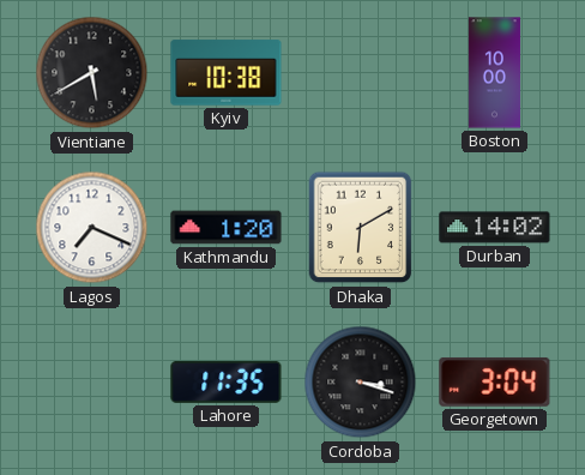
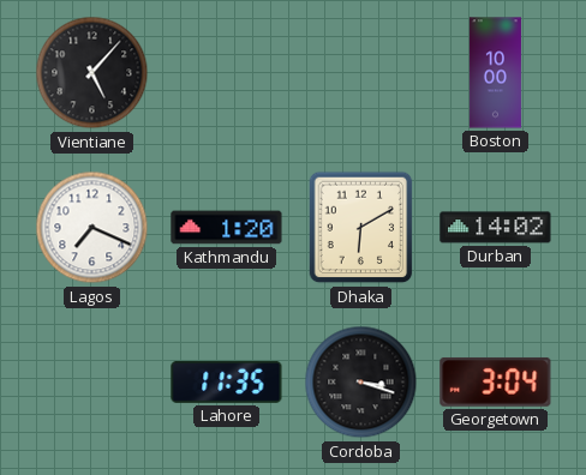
Vientiane: 5:40 -> 5:07 (92, 73)
Kyiv: 10:38 -> none (227, 73)
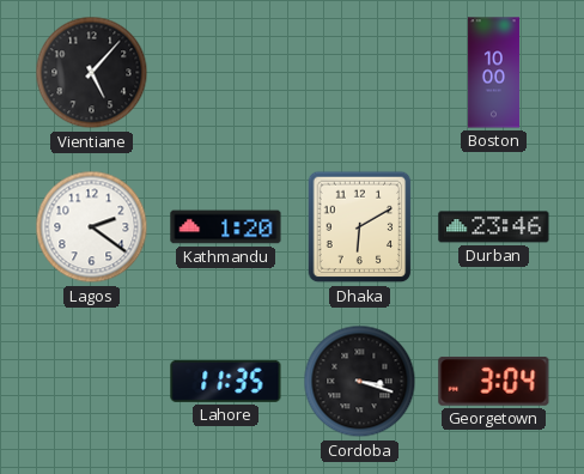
Lagos: 7:19 -> 2:21 (92, 227)
Durban: 14:02 -> 23:46 (494, 227)
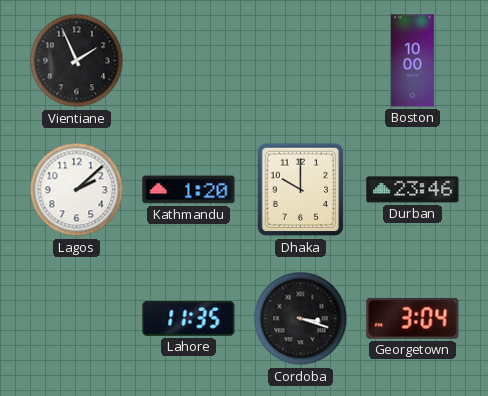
Vientiane: 5:07 -> 1:56 (77, 61)
Lagos: 2:21 -> 2:08 (77, 190)
Dhaka: 6:10 -> 10:00 (301, 190)
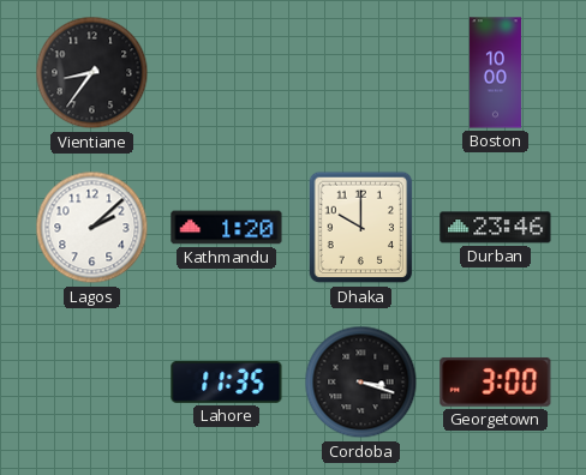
Vientiane: 1:56 -> 8:36 (92, 73)
Georgetown: 3:04 -> 3:00 (496, 381)
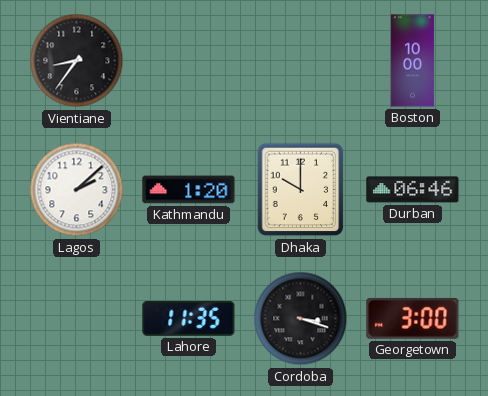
Durban: 23:46 -> 06:46 (413, 190)
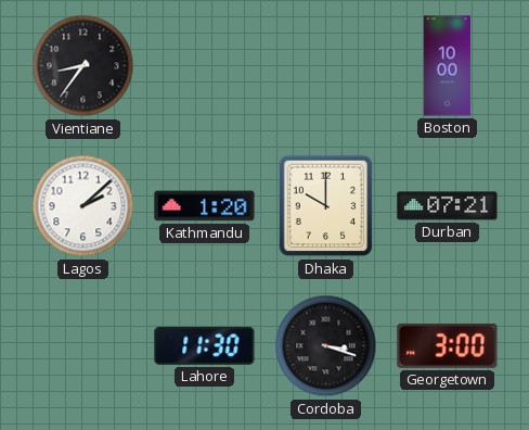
Durban: 06:46 -> 07:21 (448, 206)
Lahore: 11:35 -> 11:30 (205, 345)
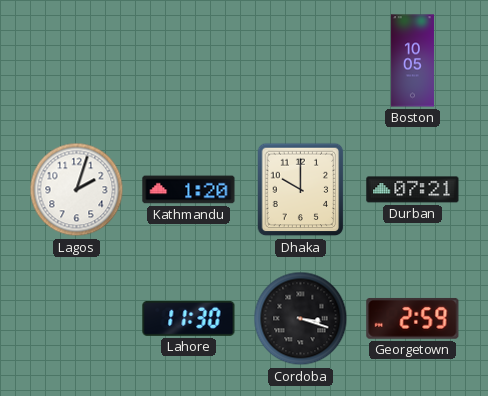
Vientiane: 8:36 -> none (83, 66)
Boston: 10:00 -> 10:05 (412, 61)
Lagos: 2:08 -> 2:03 (77, 190)
Georgetown: 3:00 -> 2:59 (413, 318)
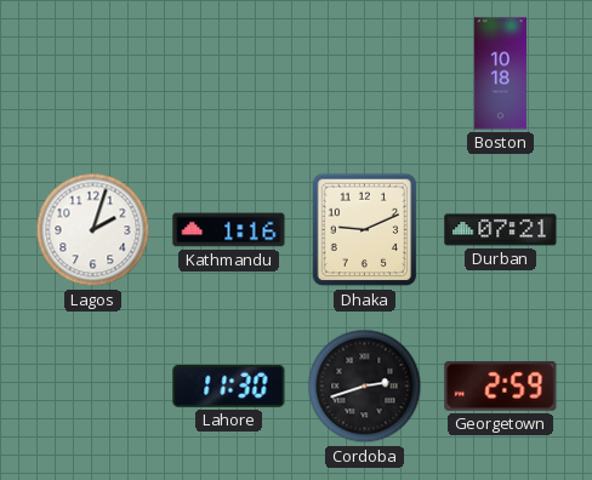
Boston: 10:05 -> 10:18 (500, 74)
Kathmandu: 1:20 -> 1:16 (229, 230)
Dhaka: 10:00 -> 9:11 (365, 230)
Cordoba: 3:18 -> 2:42 (365, 387)
